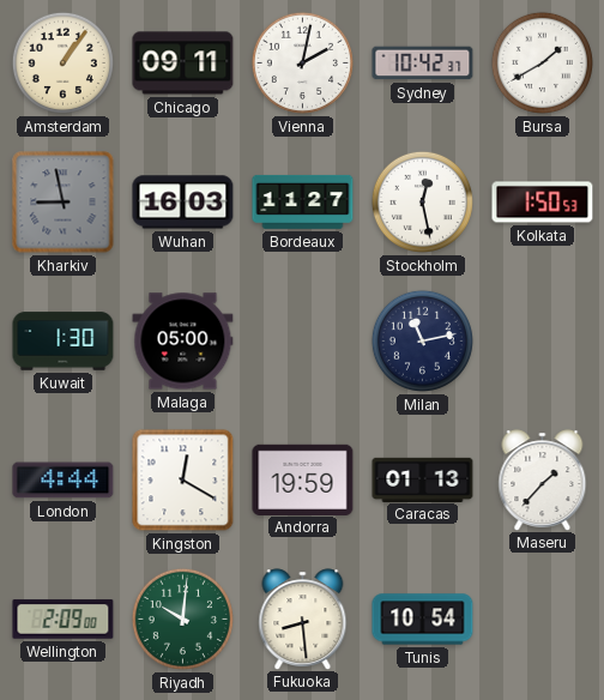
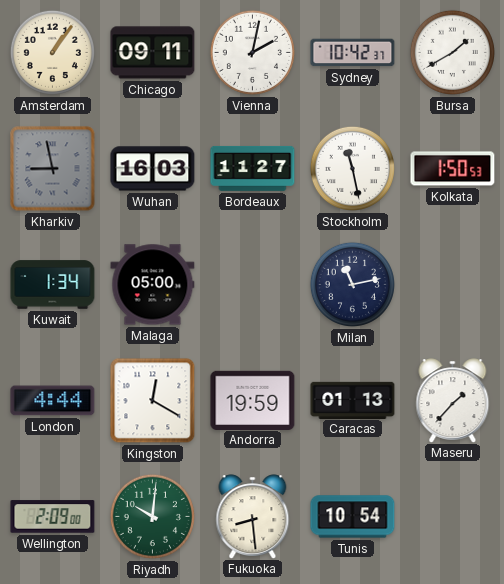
Stockholm: 12:28 -> 11:28 (352, 168)
Kuwait: 1:30 -> 1:34 (53, 285)
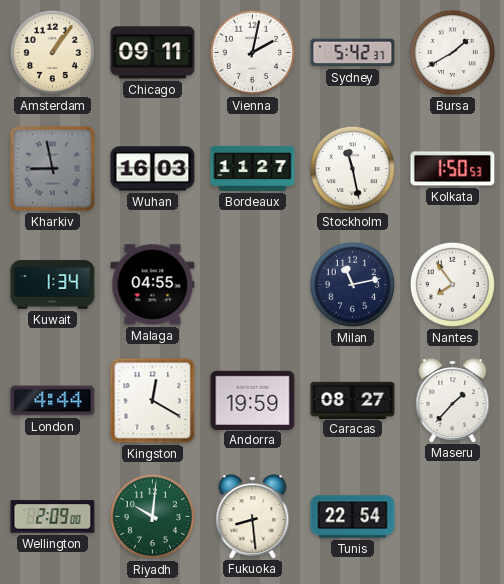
Sydney: 10:42 -> 5:42 (353, 53)
Malaga: 05:00 -> 04:55 (153, 285)
Nantes: none -> 7:54 (452, 284)
Caracas: 01:13 -> 08:27 (353, 400)
Tunis: 10:54 -> 22:54 (353, 517)
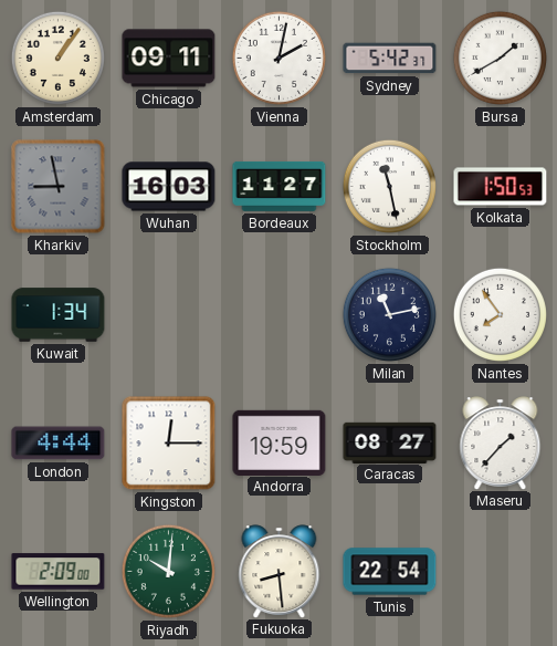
Malaga: 04:55 -> none (153, 285)
Kingston: 12:20 -> 12:15 (169, 444)
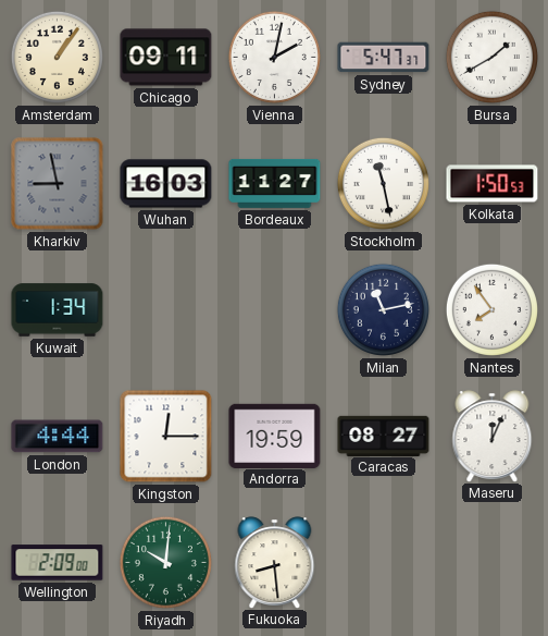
Sydney: 5:42 -> 5:47 (384, 58)
Maseru: 1:37 -> 12:04 (493, 436)
Tunis: 22:54 -> none (390, 572)
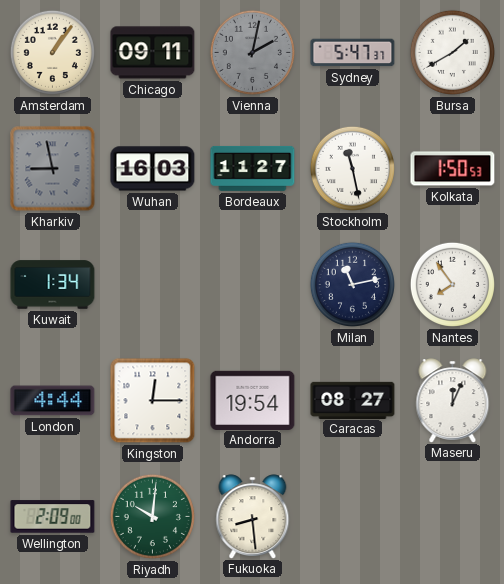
Vienna dial: white -> grey (252, 52)
Andorra: 19:59 -> 19:54 (253, 400)
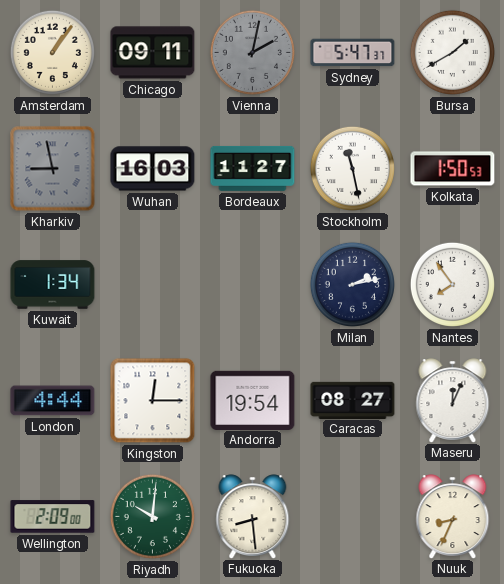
Milan: 11:13 -> 2:13 (352, 284)
Nuuk: none -> 8:34 (453, 516)
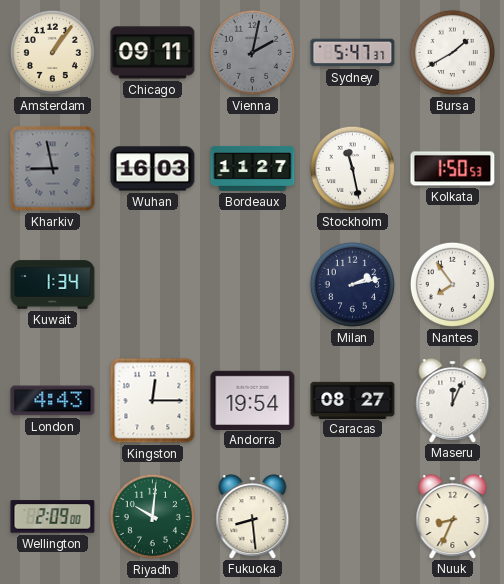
London: 4:44 -> 4:43 (53, 401)
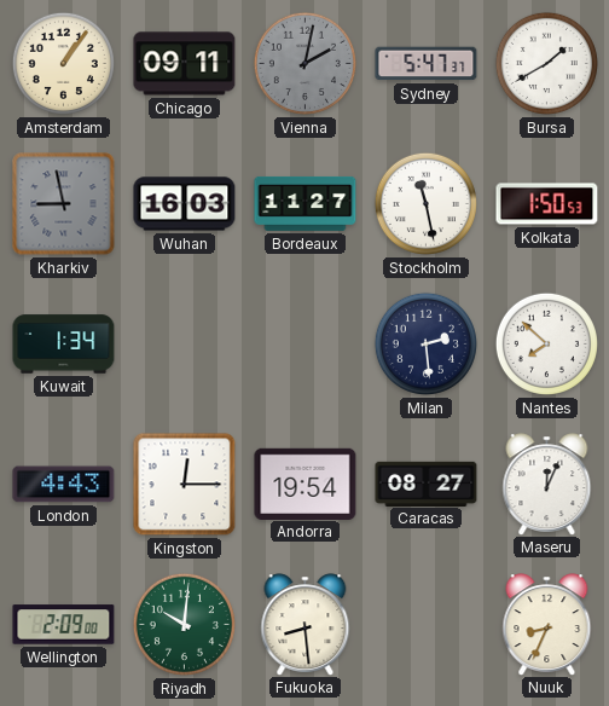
Milan: 2:13 -> 2:29 (425, 343)
Nantes: 7:54 -> 7:52 (546, 343)
